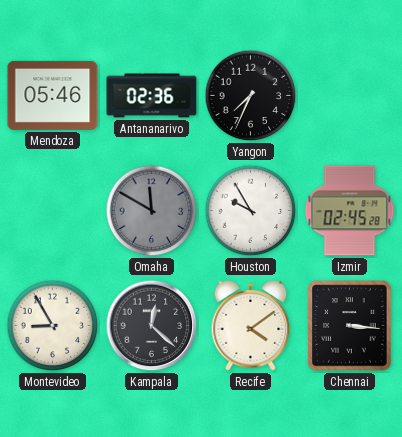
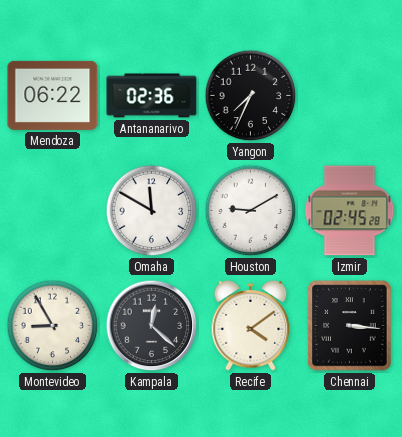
Mendoza: 05:46 -> 06:22 (53, 95)
Omaha dial: grey -> white (152, 211)
Houston: 9:55 -> 9:10 (251, 211)
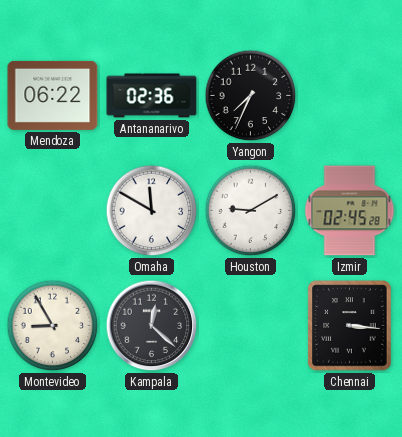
Recife: 4:09 -> none (251, 325)
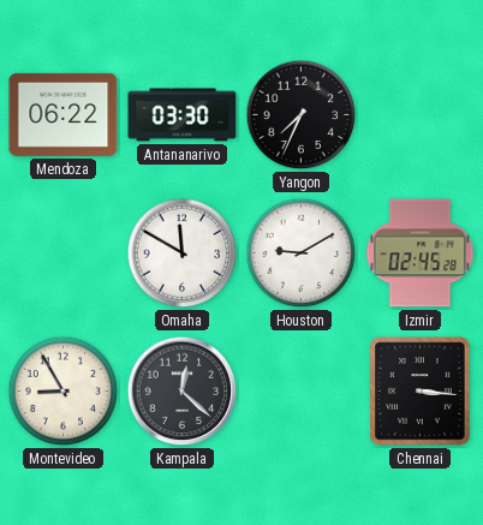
Antananarivo: 02:36 -> 03:30 (183, 115)
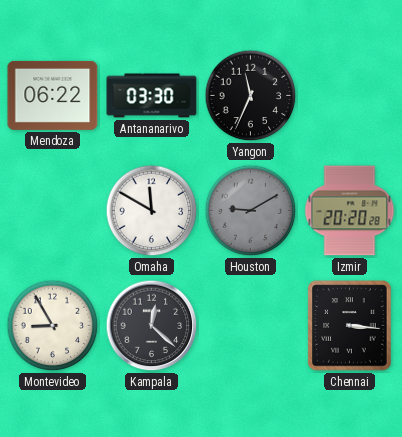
Yangon: 7:34 -> 11:34 (251, 96)
Houston dial: white -> grey (251, 211)
Izmir: 02:45 -> 20:20 (350, 211)
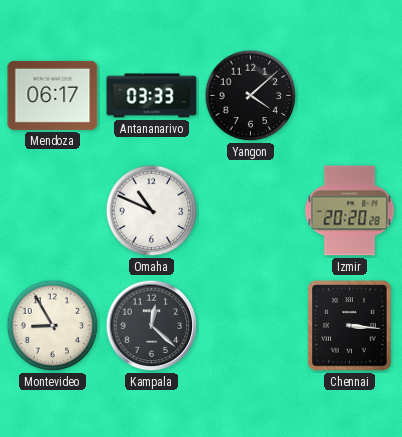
Mendoza: 06:22 -> 06:17 (53, 95)
Antananarivo: 03:30 -> 03:33 (152, 96)
Yangon: 11:34 -> 4:08 (251, 96)
Omaha: 11:50 -> 10:49 (152, 211)
Houston: 9:10 -> none (251, 211)
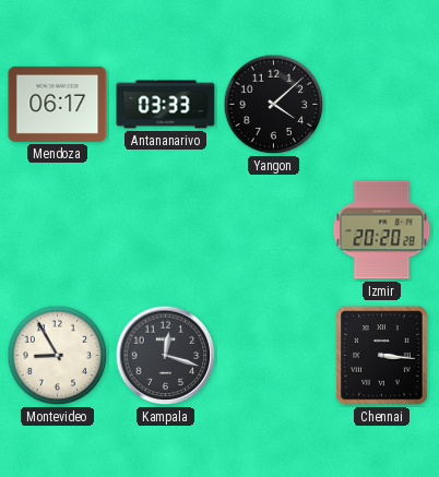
Omaha: 10:49 -> none (152, 211)
Kampala: 12:22 -> 12:18 (166, 356)
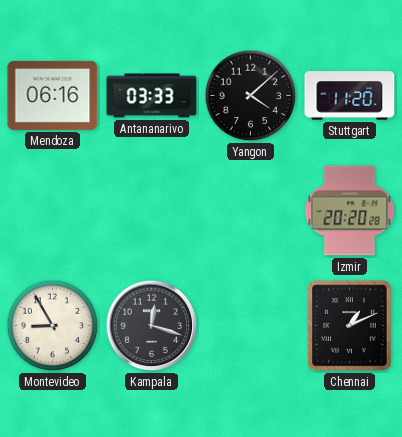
Mendoza: 06:17 -> 06:16 (53, 95)
Stuttgart: none -> 11:20 (350, 96)
Chennai: 3:16 -> 1:11 (350, 326)
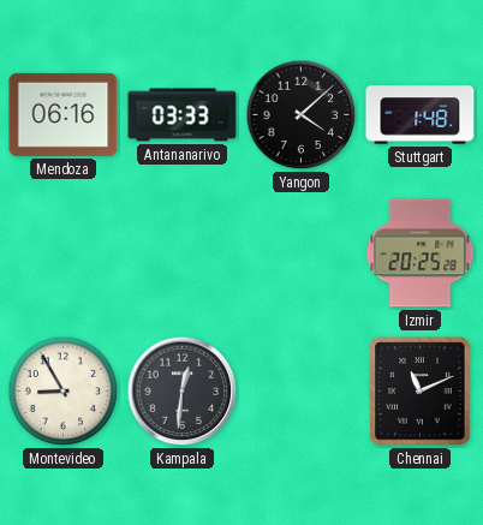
Stuttgart: 11:20 -> 1:48 (421, 115)
Izmir: 20:20 -> 20:25 (421, 253)
Kampala: 12:18 -> 12:31 (183, 392)
Chennai: 1:11 -> 11:11 (421, 392)
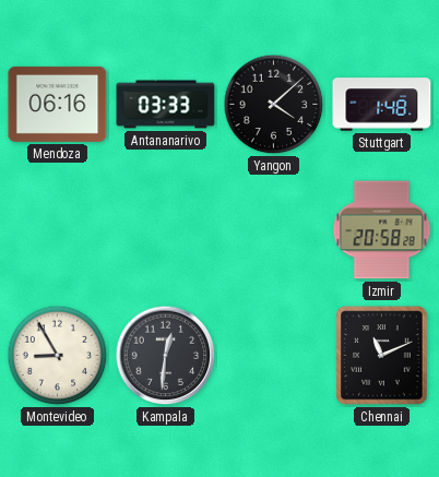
Izmir: 20:25 -> 20:58 (382, 230)
